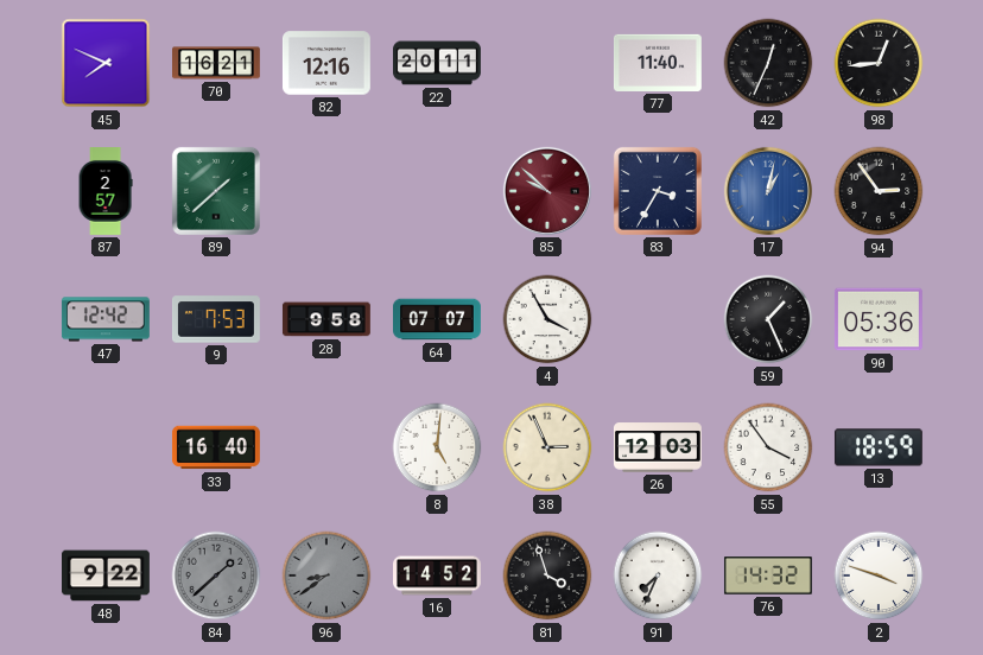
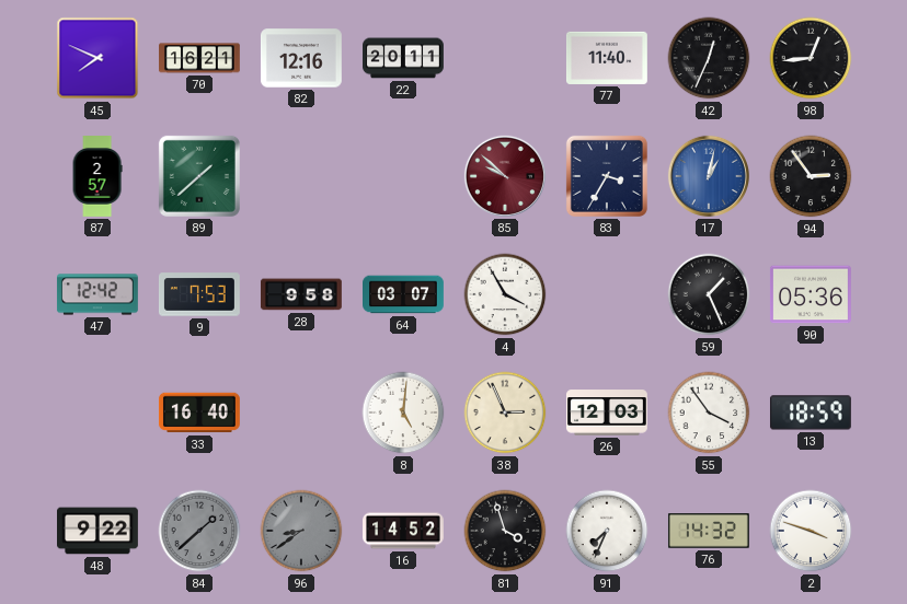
64: 07:07 -> 03:07 (404, 294)
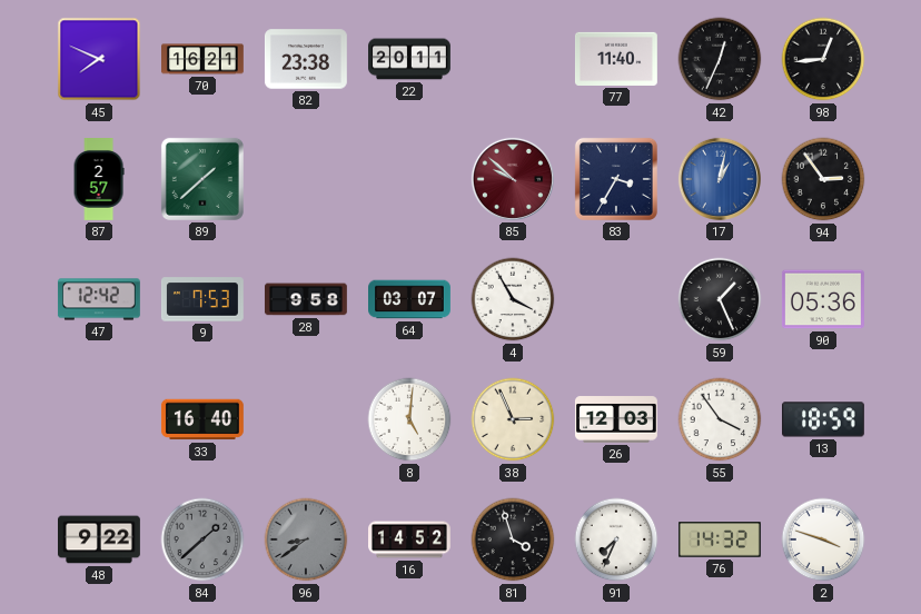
82: 12:16 -> 23:38 (306, 59)
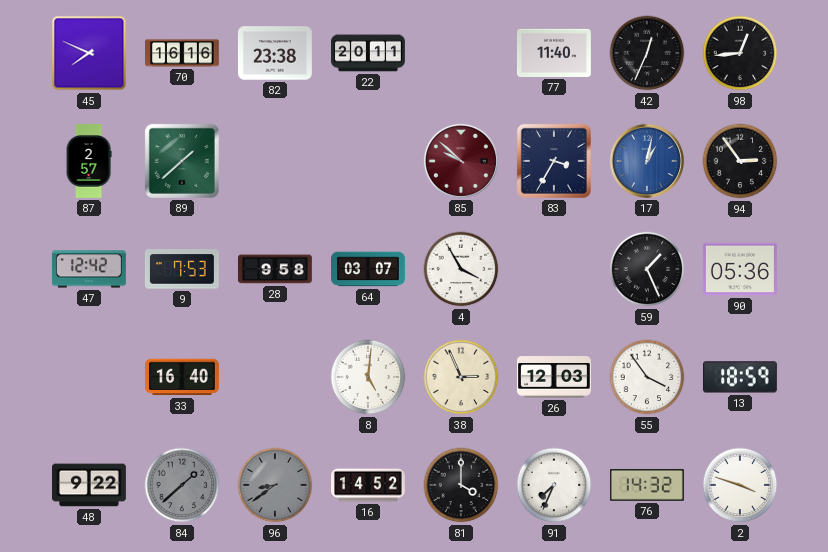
70: 16:21 -> 16:16 (183, 53)
81: 3:57 -> 4:00 (461, 485)
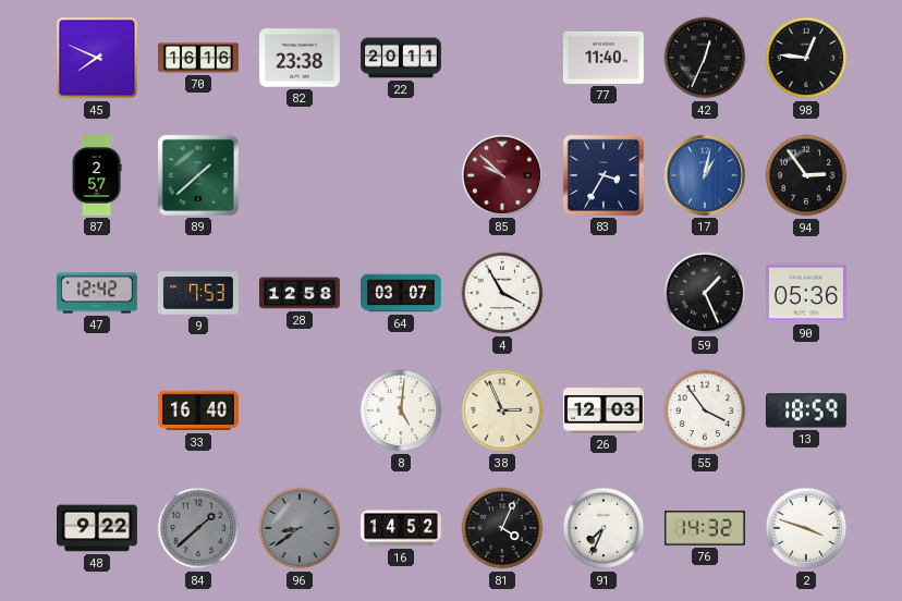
98: 12:44 -> 12:46 (806, 58)
28: 9:58 -> 12:58 (300, 293)
81: 4:00 -> 4:04 (502, 528)
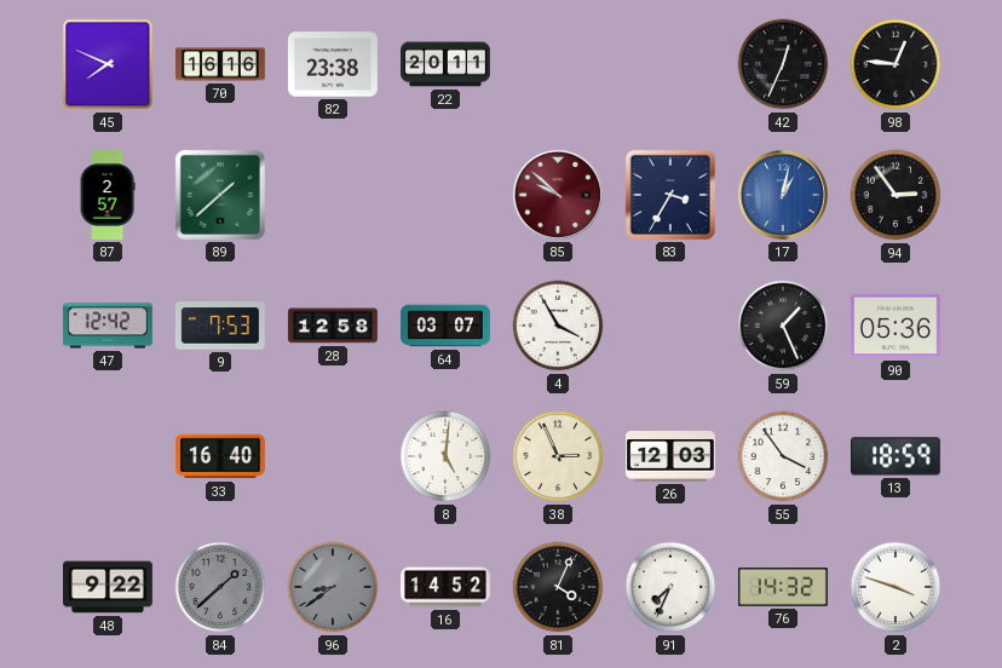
77: 11:40 -> none (604, 58)
